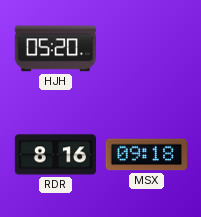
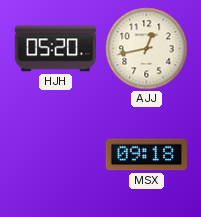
AJJ: none -> 12:43 (147, 49)
RDR: 8:16 -> none (56, 155)
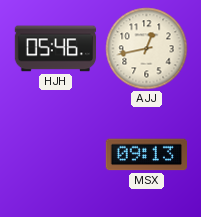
HJH: 05:20 -> 05:46 (56, 49)
MSX: 09:18 -> 09:13 (146, 155)
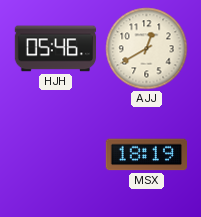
AJJ: 12:43 -> 12:40 (147, 49)
MSX: 09:13 -> 18:19 (146, 155)
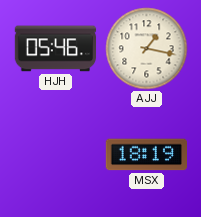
AJJ: 12:40 -> 1:17 (147, 49)
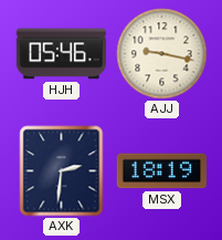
AJJ: 1:17 -> 9:17 (162, 54)
AXK: none -> 2:31 (62, 171)
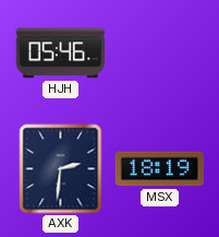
AJJ: 9:17 -> none (162, 54)
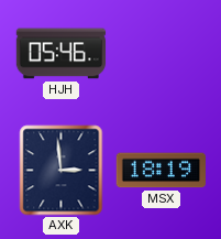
AXK: 2:31 -> 2:59 (62, 171)
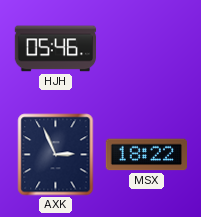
AXK: 2:59 -> 2:56 (56, 155)
MSX: 18:19 -> 18:22 (146, 155)
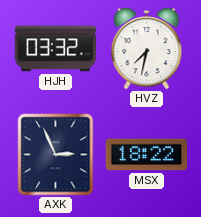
HJH: 05:46 -> 03:32 (56, 49)
HVZ: none -> 7:32 (147, 49)
